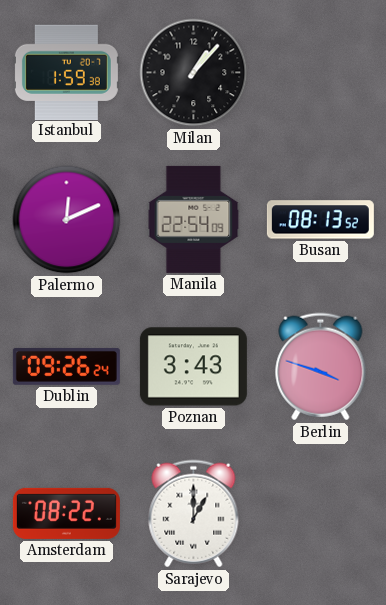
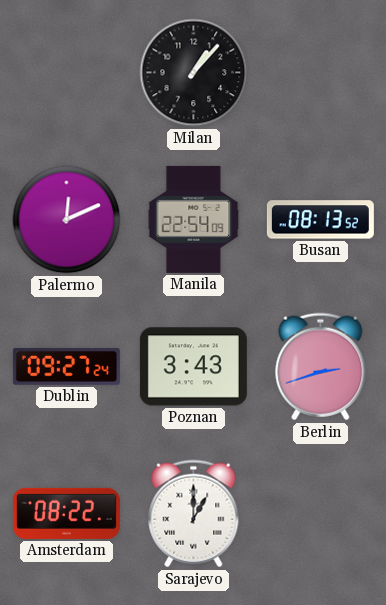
Istanbul: 1:59 -> none (66, 72)
Dublin: 09:26 -> 09:27 (66, 366)
Berlin: 3:48 -> 2:42 (321, 367)
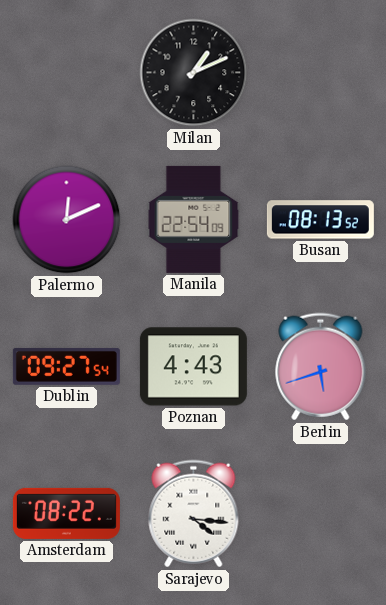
Milan: 1:07 -> 1:11 (194, 73)
Dublin: 09:27:24 -> 09:27:54 (66, 366)
Poznan: 3:43 -> 4:43 (193, 367)
Berlin: 2:42 -> 5:42 (321, 367)
Sarajevo: 1:00 -> 4:16 (194, 514)
